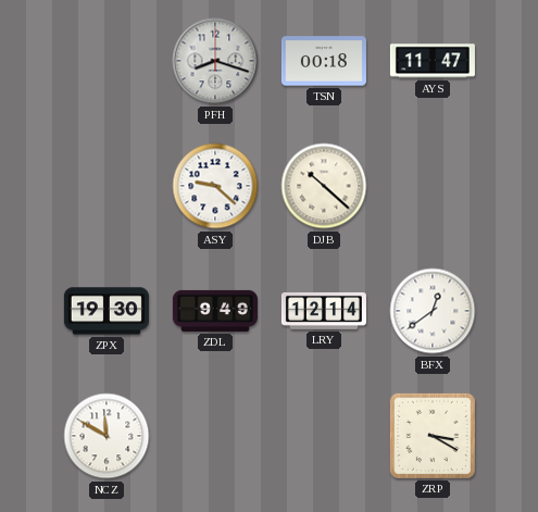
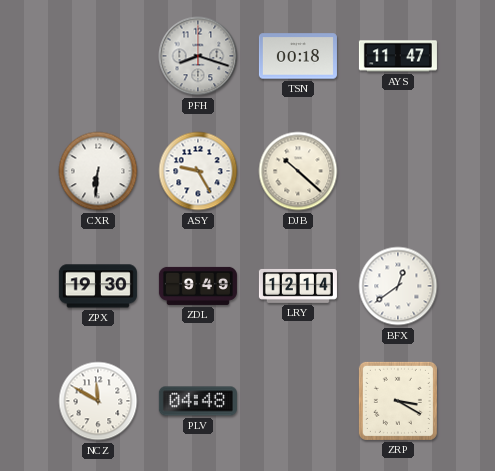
CXR: none -> 6:31 (98, 171)
ASY: 9:22 -> 9:25 (198, 171)
PLV: none -> 04:48 (198, 401)
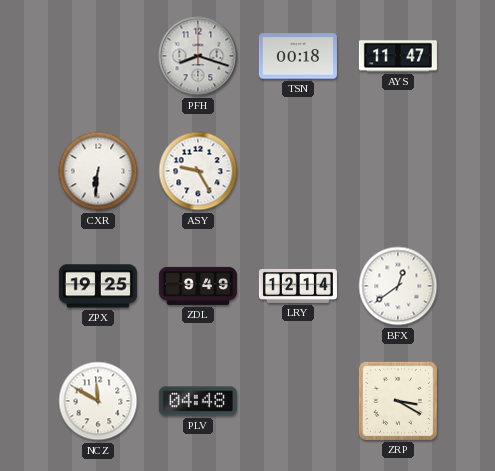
DJB: 10:22 -> none (298, 171)
ZPX: 19:30 -> 19:25 (98, 286)
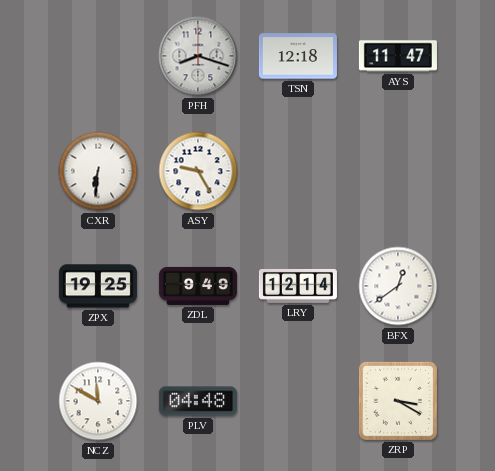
TSN: 00:18 -> 12:18 (298, 56)
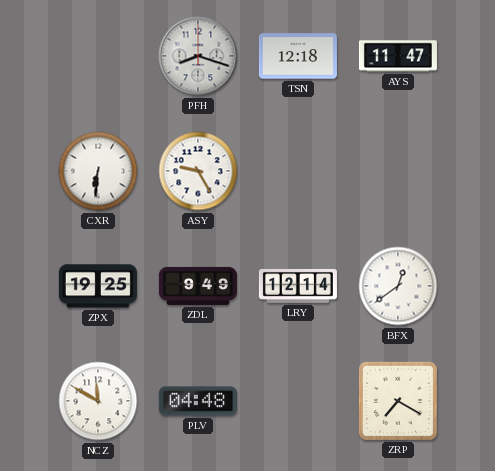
ZRP: 3:20 -> 7:20 (398, 401)
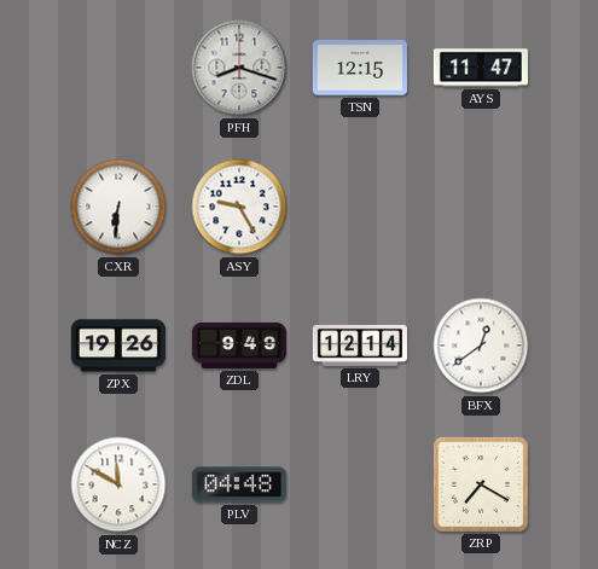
TSN: 12:18 -> 12:15 (360, 68)
ZPX: 19:25 -> 19:26 (118, 346)
